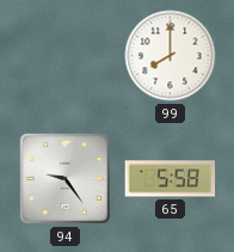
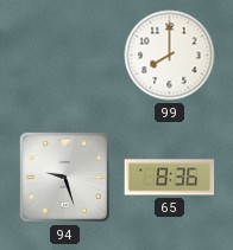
94: 9:24 -> 9:27 (64, 177)
65: 5:58 -> 8:36 (170, 178)
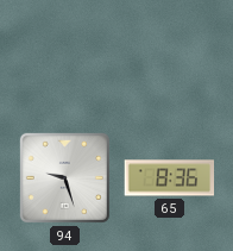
99: 8:00 -> none (170, 56)
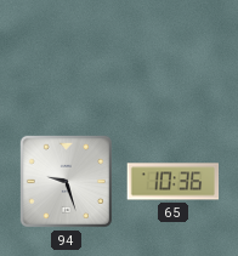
65: 8:36 -> 10:36 (174, 182)
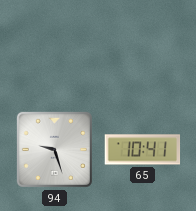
65: 10:36 -> 10:41 (143, 150)
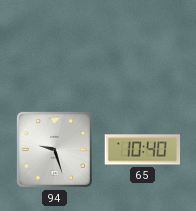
65: 10:41 -> 10:40 (143, 150)
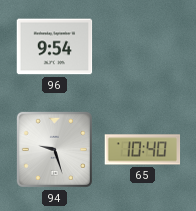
96: none -> 9:54 (55, 47)
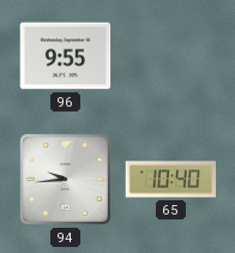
96: 9:54 -> 9:55 (66, 56)
94: 9:27 -> 9:44 (65, 179)
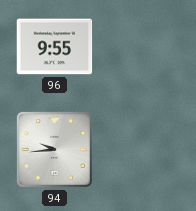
65: 10:40 -> none (171, 180)
